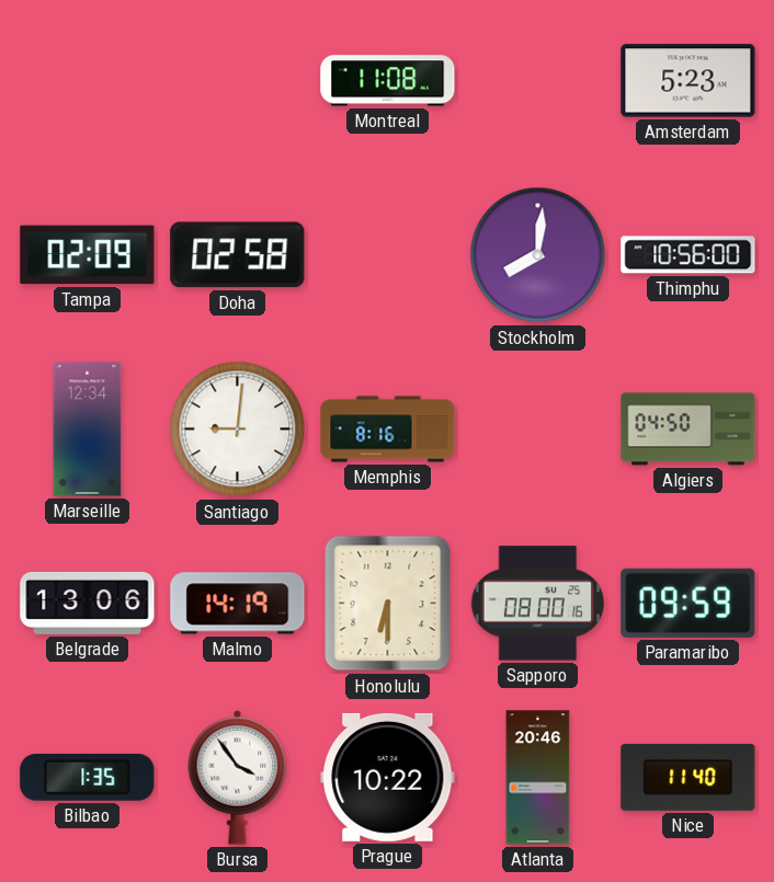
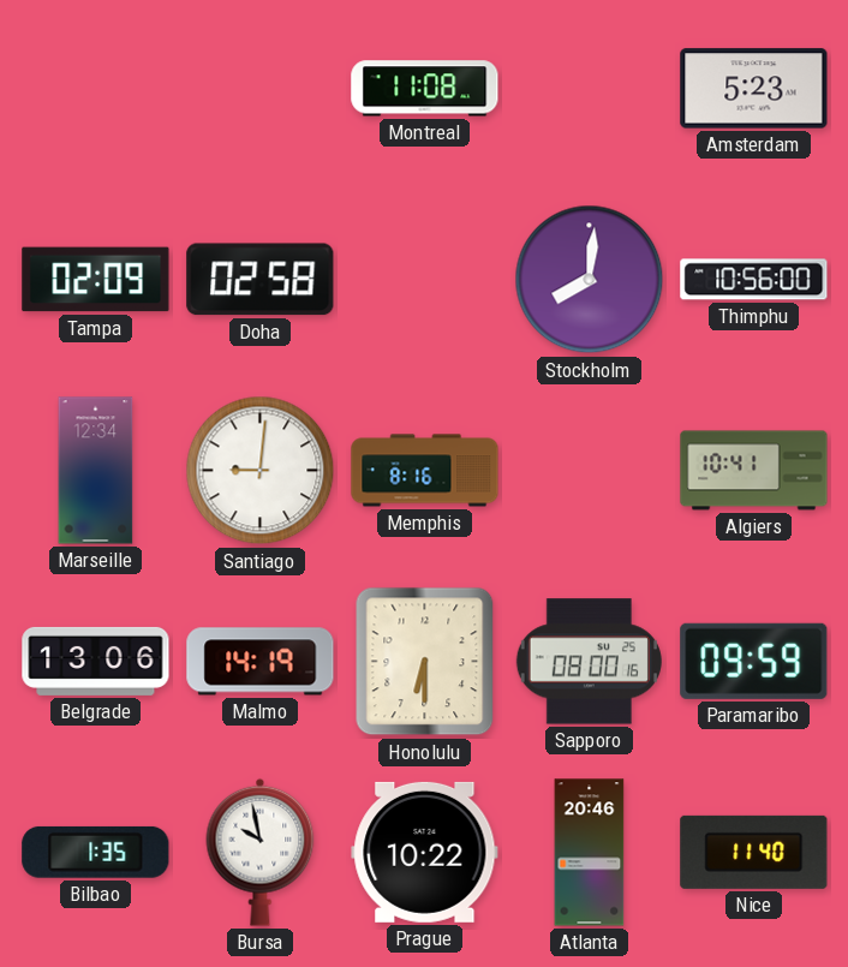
Algiers: 04:50 -> 10:41 (754, 471)
Bursa: 3:54 -> 9:58 (261, 852)
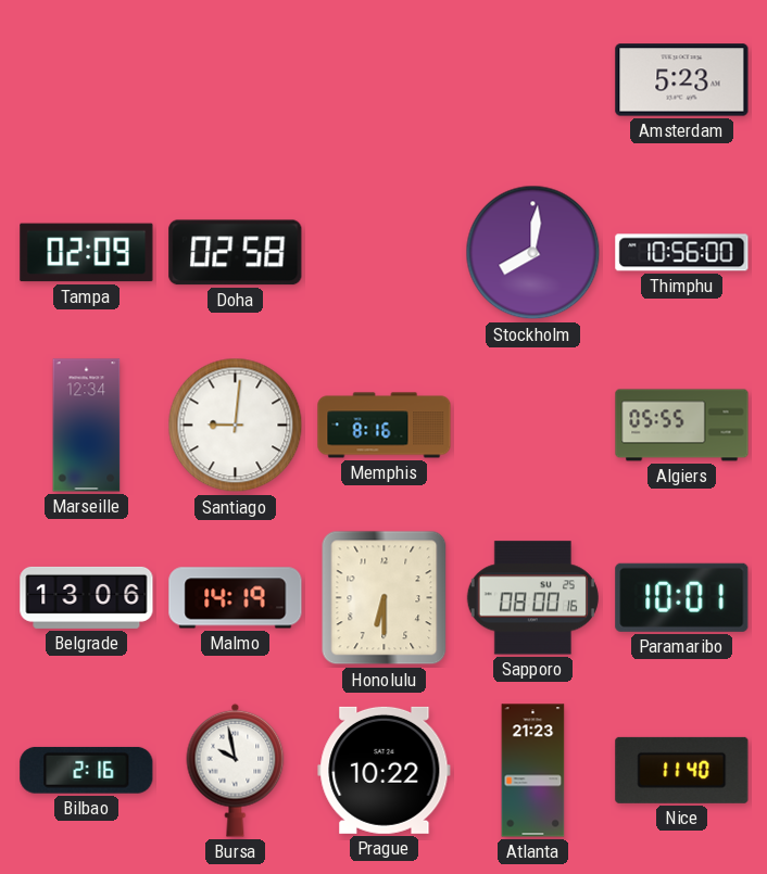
Montreal: 11:08 -> none (425, 89)
Algiers: 10:41 -> 05:55 (682, 426)
Paramaribo: 09:59 -> 10:01 (682, 597)
Bilbao: 1:35 -> 2:16 (87, 770)
Atlanta: 20:46 -> 21:23 (533, 771)
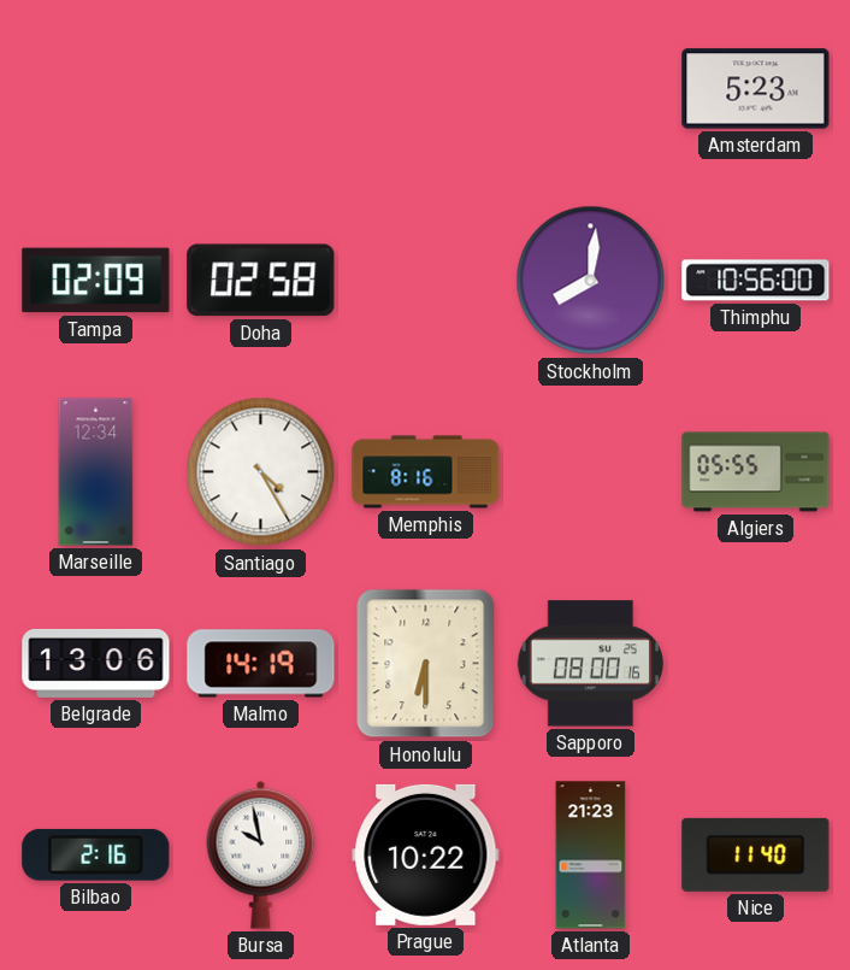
Santiago: 9:01 -> 4:25 (261, 472)
Paramaribo: 10:01 -> none (682, 597)
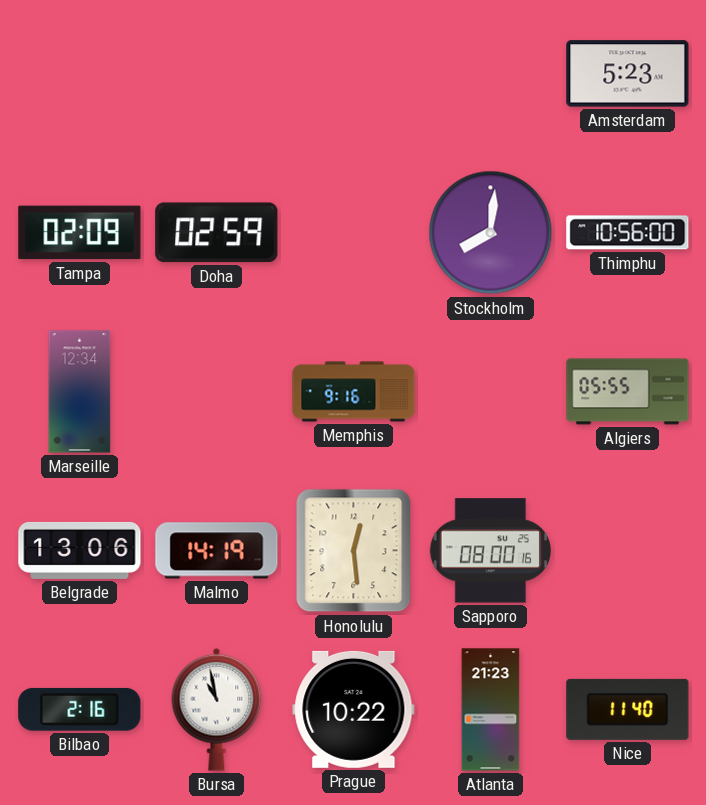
Doha: 02:58 -> 02:59 (217, 233)
Santiago: 4:25 -> none (261, 472)
Memphis: 8:16 -> 9:16 (354, 392)
Honolulu: 6:30 -> 12:29 (354, 551)
Bursa: 9:58 -> 10:58 (217, 709)
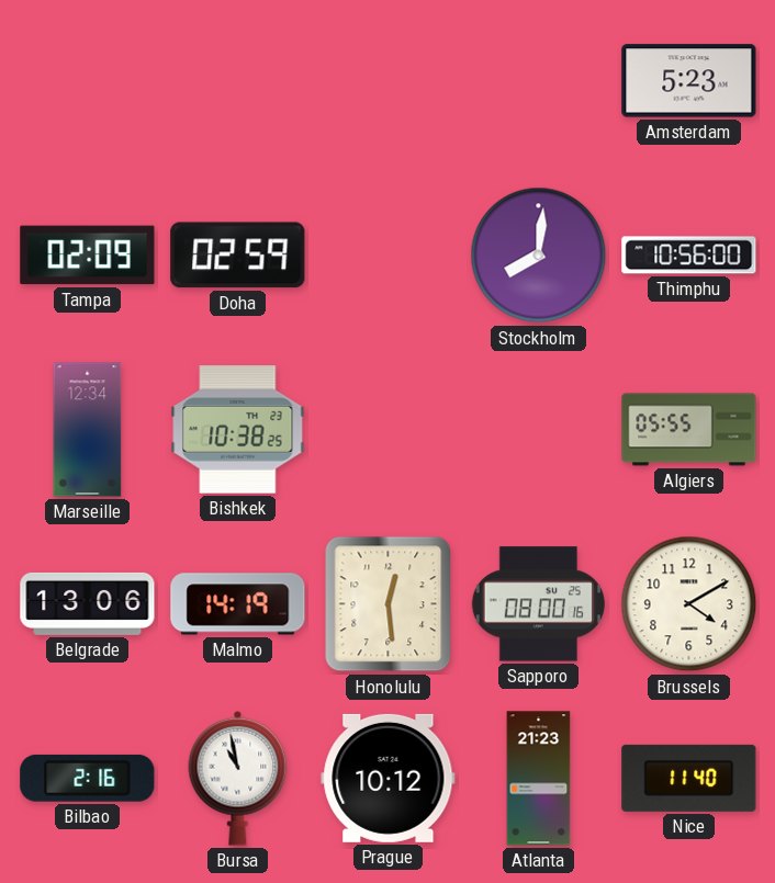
Bishkek: none -> 10:38 (238, 430)
Memphis: 9:16 -> none (354, 392)
Brussels: none -> 4:10 (689, 604)
Prague: 10:22 -> 10:12 (389, 778)
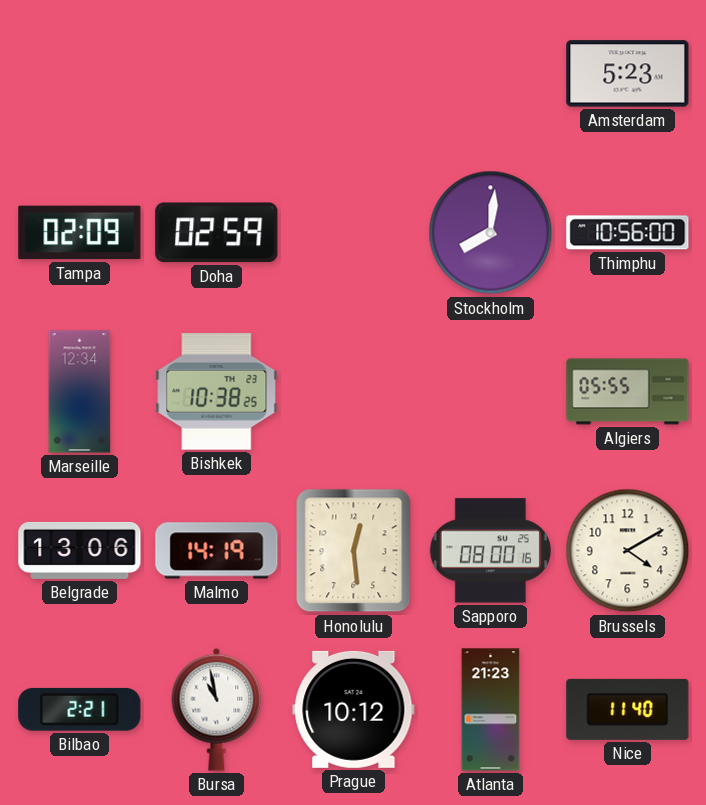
Bilbao: 2:16 -> 2:21 (80, 709)
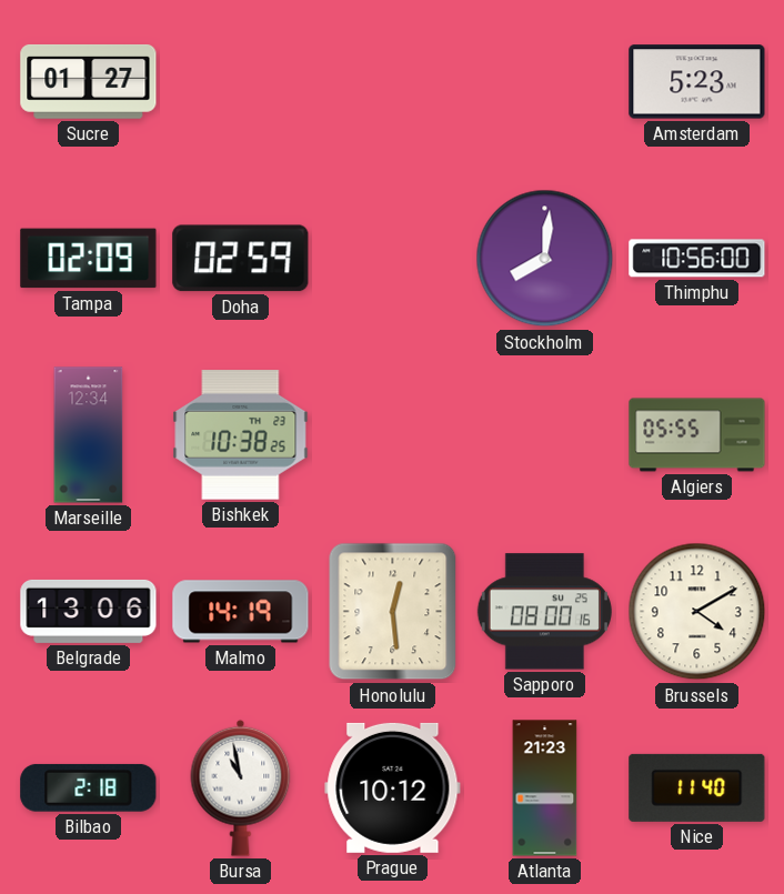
Sucre: none -> 01:27 (89, 81)
Bilbao: 2:21 -> 2:18 (89, 787)
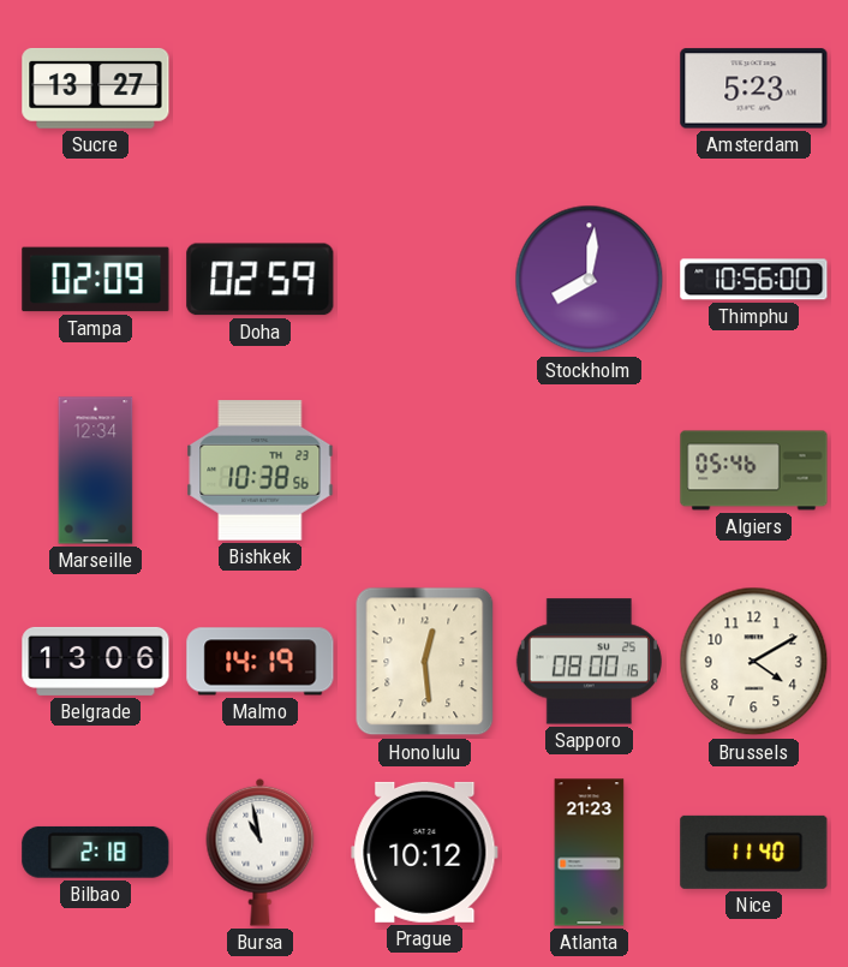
Sucre: 01:27 -> 13:27 (96, 88)
Bishkek: 10:38:25 -> 10:38:56 (261, 471)
Algiers: 05:55 -> 05:46 (754, 471)
